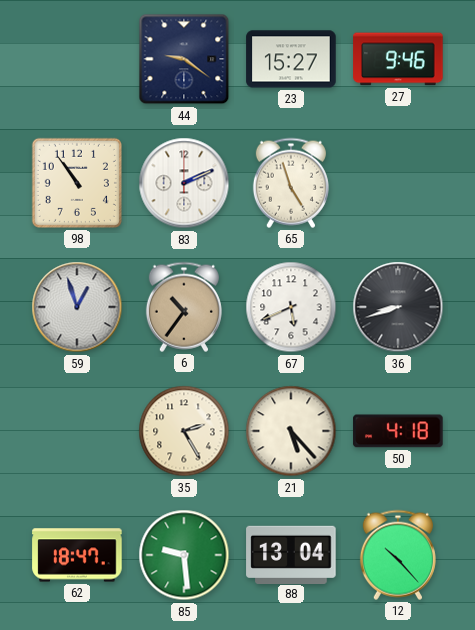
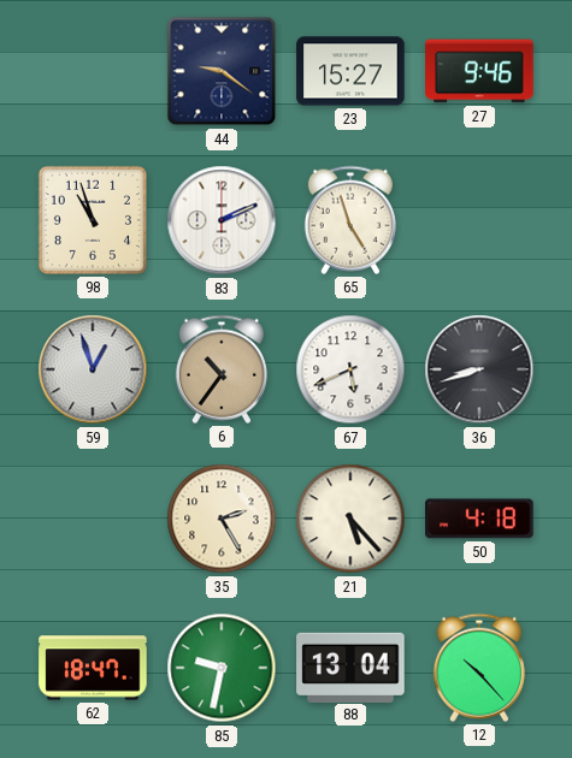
98: 10:54 -> 10:57 (93, 220)
85: 9:29 -> 9:32 (222, 668)
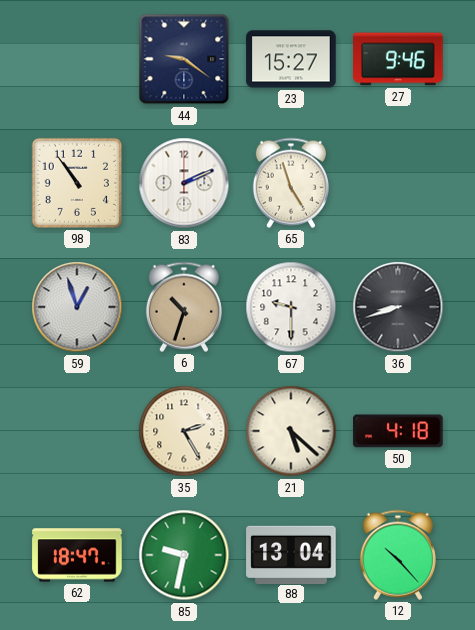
98: 10:57 -> 10:54 (77, 183)
6: 10:36 -> 10:33 (184, 307)
67: 5:41 -> 9:30 (291, 307)
21: 5:23 -> 5:22 (291, 431)
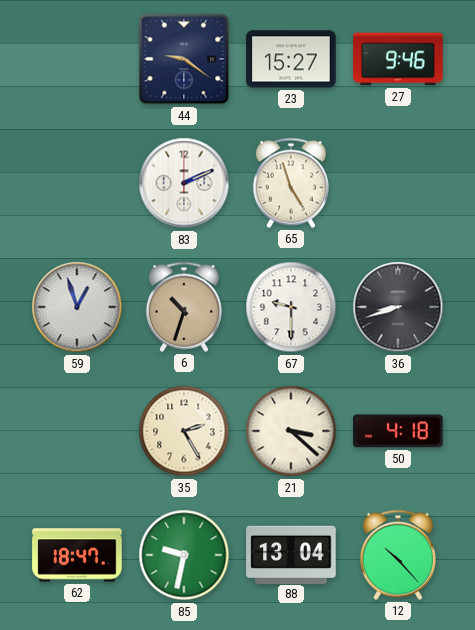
98: 10:54 -> none (77, 183)
21: 5:22 -> 3:22 (291, 431)
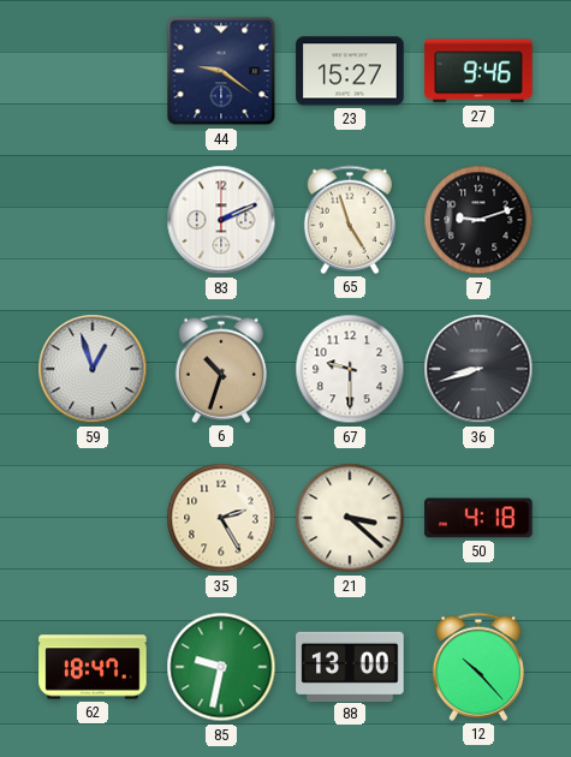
7: none -> 9:12 (478, 220)
88: 13:04 -> 13:00 (350, 666)
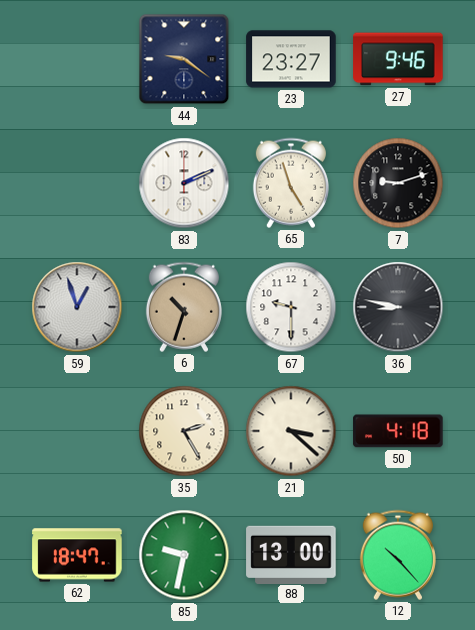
23: 15:27 -> 23:27 (291, 59)
36: 8:42 -> 8:47 (398, 307)
